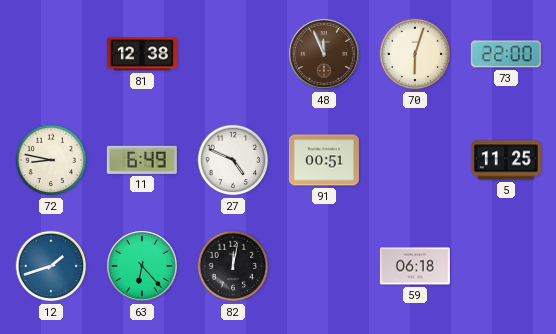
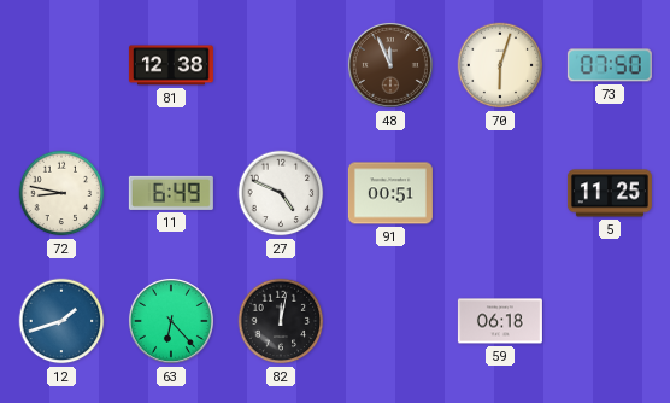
73: 22:00 -> 07:50 (610, 65)
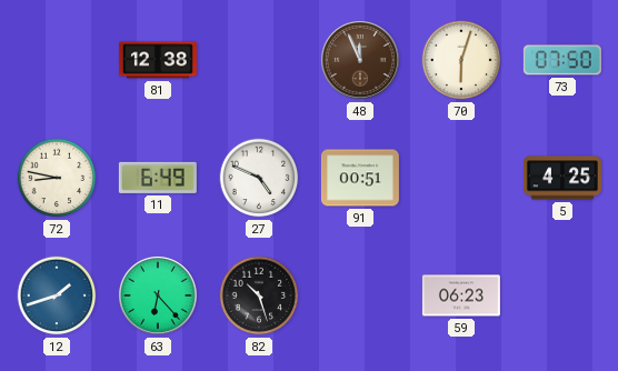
5: 11:25 -> 4:25 (562, 178)
82: 12:02 -> 10:27 (259, 295)
59: 06:18 -> 06:23 (461, 295)
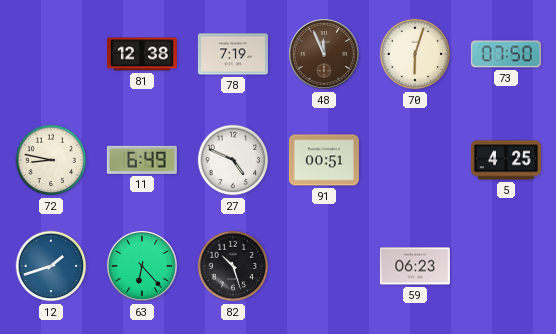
78: none -> 7:19 (233, 54)
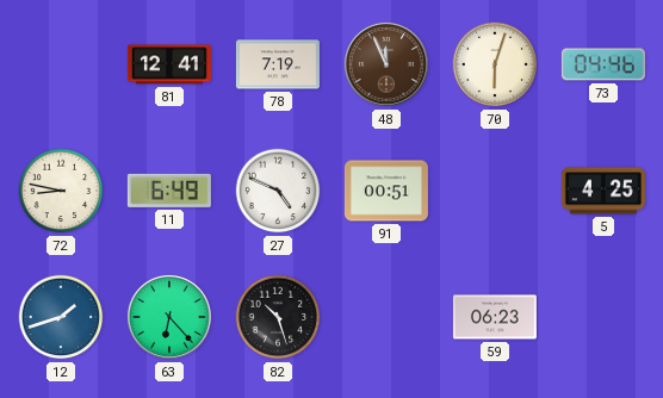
81: 12:38 -> 12:41 (169, 64)
73: 07:50 -> 04:46 (603, 64)
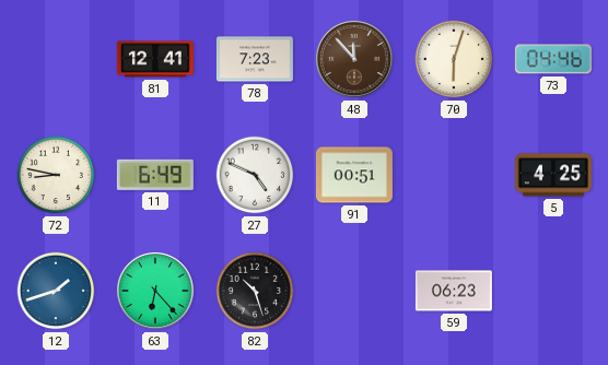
78: 7:19 -> 7:23 (255, 59)
48: 11:56 -> 11:53 (354, 59)
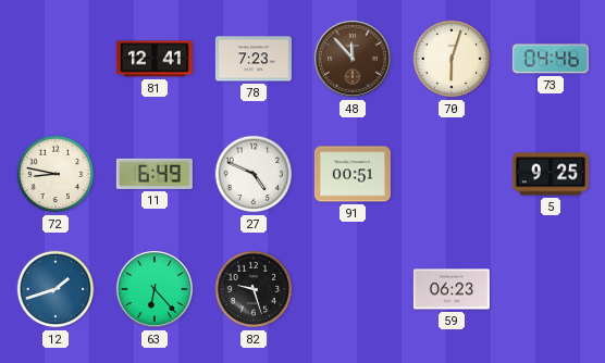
5: 4:25 -> 9:25 (551, 174)
82: 10:27 -> 9:27 (254, 289)
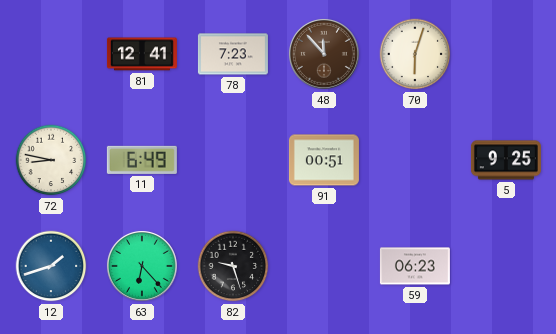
73: 04:46 -> none (551, 59)
27: 4:49 -> none (254, 174)
